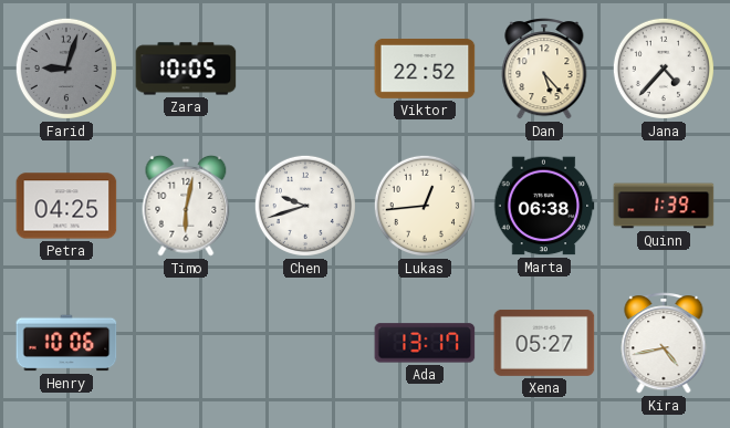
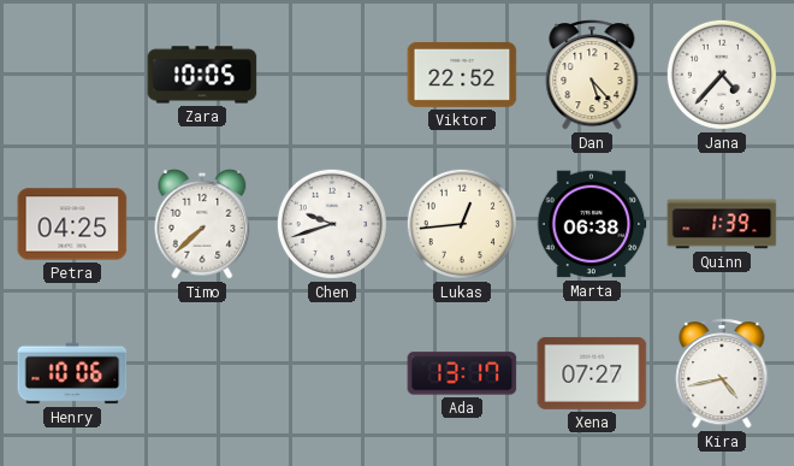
Farid: 9:03 -> none (66, 69)
Timo: 6:02 -> 7:38 (202, 224)
Xena: 05:27 -> 07:27 (592, 373)
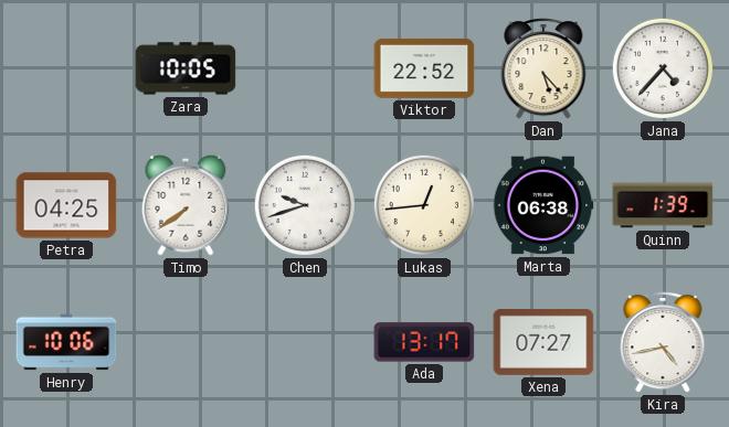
Timo: 7:38 -> 7:39 (186, 205)
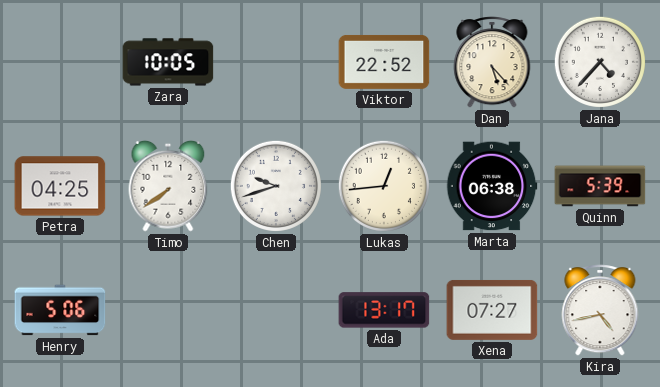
Quinn: 1:39 -> 5:39 (600, 186)
Henry: 10:06 -> 5:06 (60, 310)
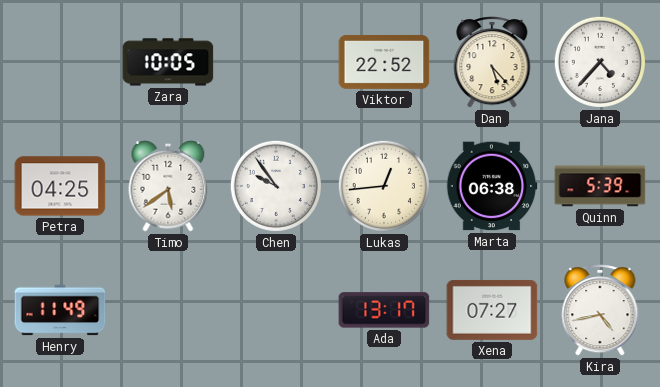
Timo: 7:39 -> 5:39 (168, 186)
Chen: 9:42 -> 9:54 (276, 186)
Henry: 5:06 -> 11:49 (60, 310)
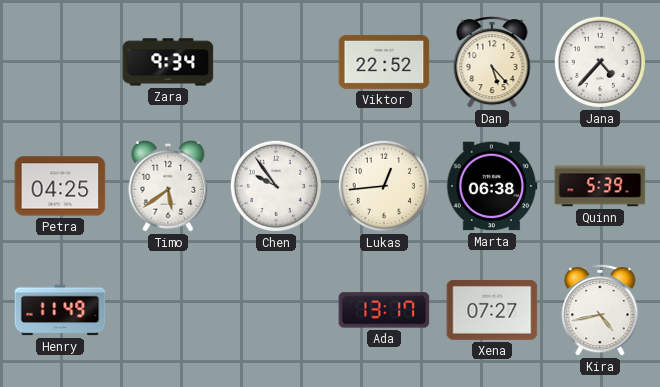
Zara: 10:05 -> 9:34 (168, 62)
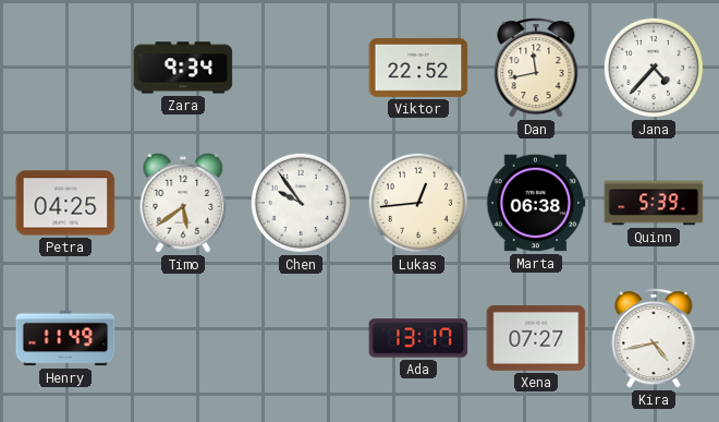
Dan: 5:23 -> 11:43 (536, 68)
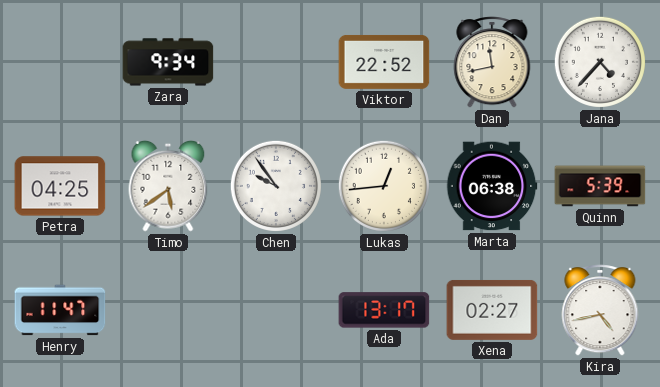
Henry: 11:49 -> 11:47 (60, 310)
Xena: 07:27 -> 02:27 (492, 310)
